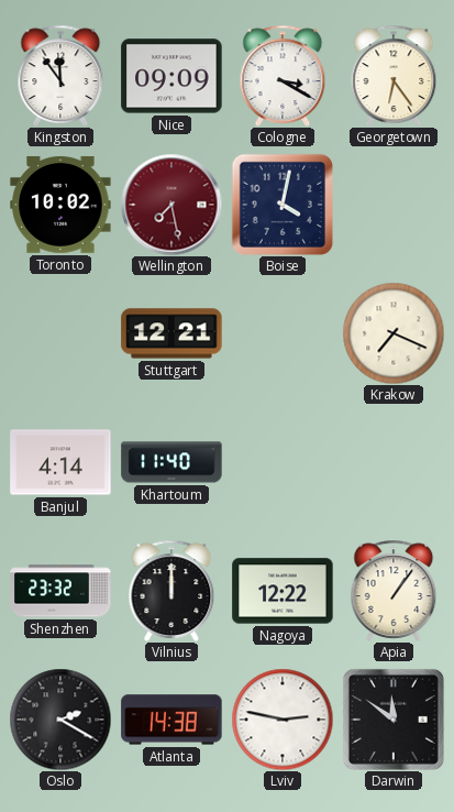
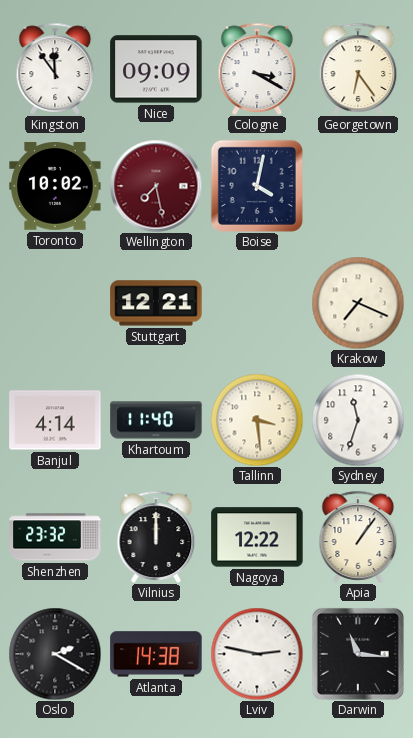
Tallinn: none -> 3:29 (257, 420)
Sydney: none -> 11:33 (358, 420)
Darwin: 11:51 -> 11:16 (358, 654)
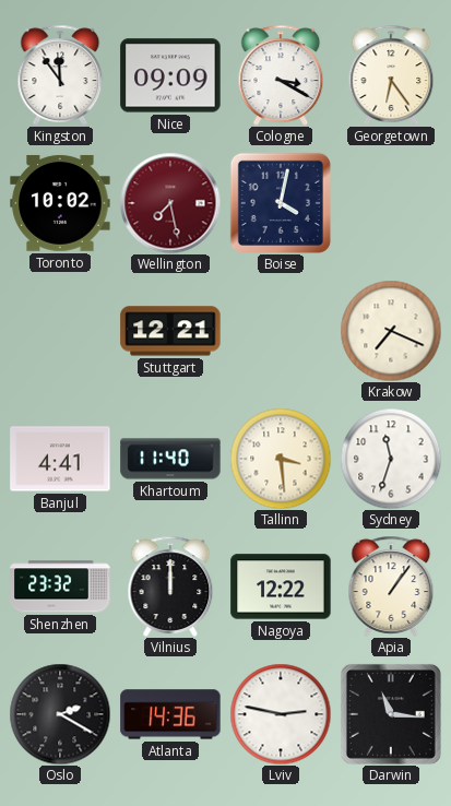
Banjul: 4:14 -> 4:41 (60, 459)
Atlanta: 14:38 -> 14:36 (170, 714)
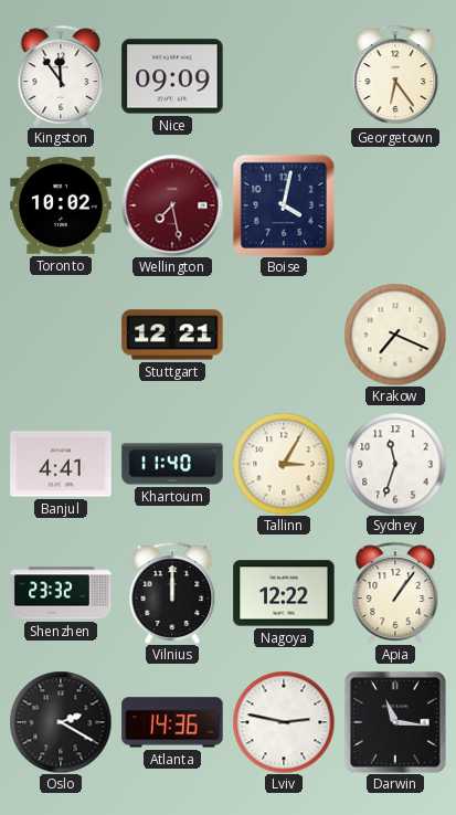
Cologne: 3:20 -> none (281, 75)
Tallinn: 3:29 -> 3:05 (284, 464)
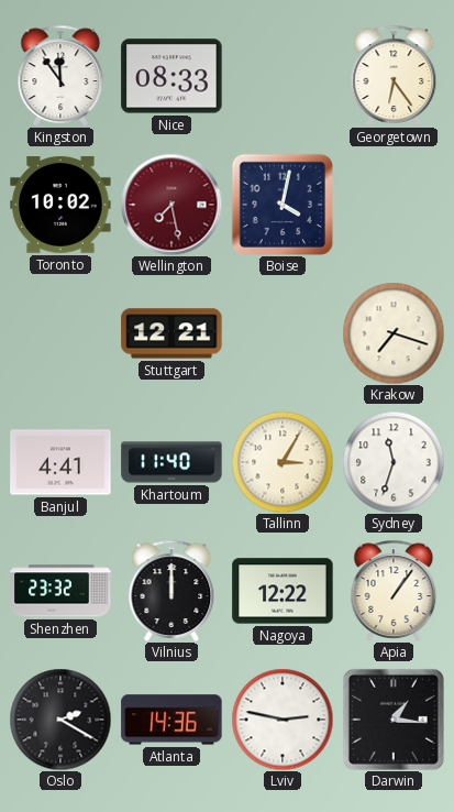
Nice: 09:09 -> 08:33 (171, 76)
Krakow: 7:19 -> 7:18 (394, 333)
Darwin: 11:16 -> 1:16 (394, 720)
